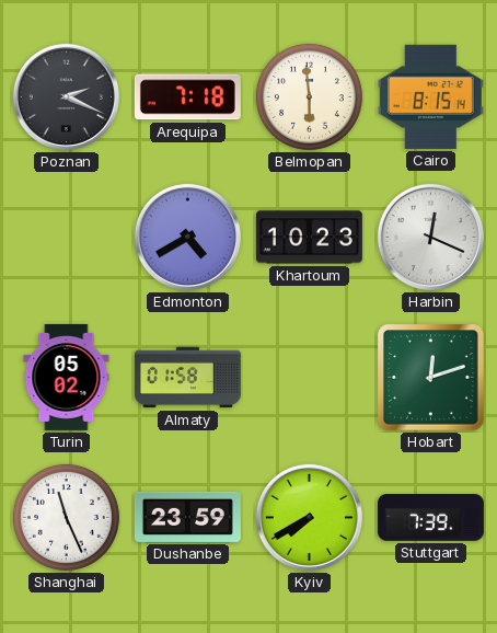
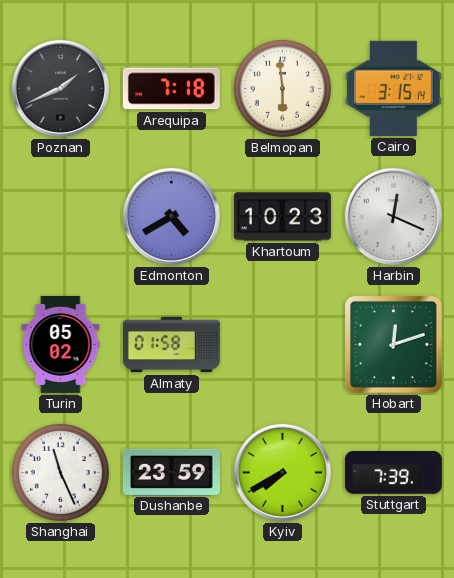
Poznan: 2:19 -> 1:41 (60, 88)
Cairo: 8:15 -> 3:15 (393, 88)
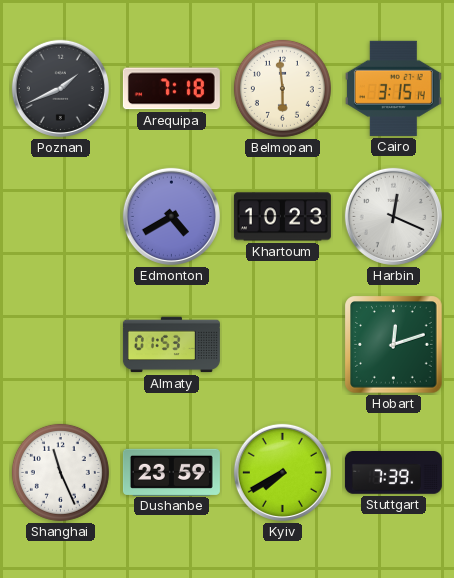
Turin: 05:02 -> none (61, 344)
Almaty: 01:58 -> 01:53 (171, 345)
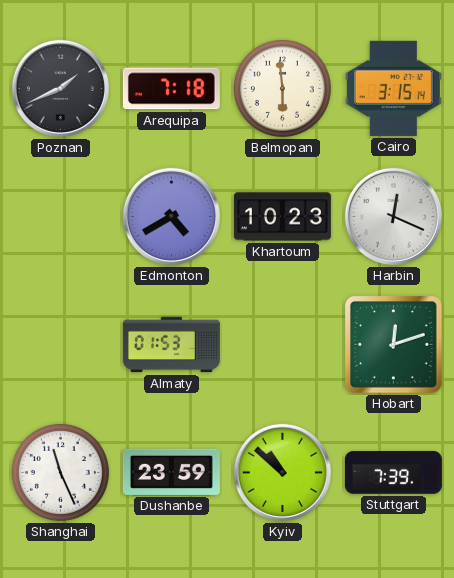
Kyiv: 7:40 -> 10:52 (282, 472)
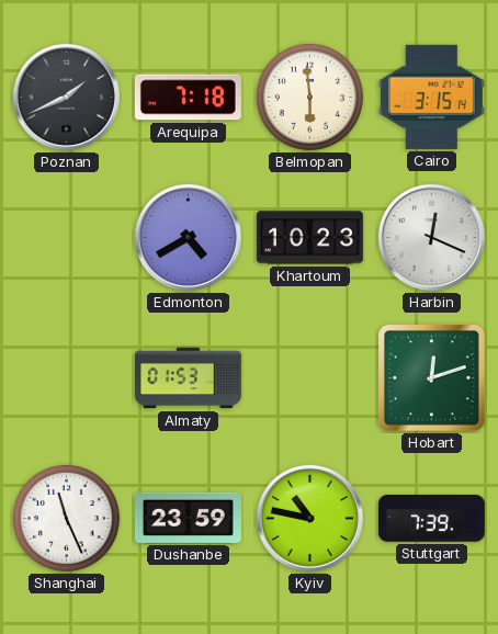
Kyiv: 10:52 -> 10:47 (309, 518)
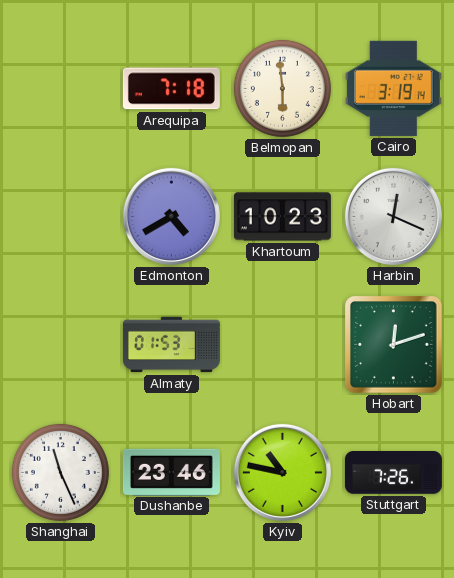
Poznan: 1:41 -> none (66, 97)
Cairo: 3:15 -> 3:19 (393, 88)
Dushanbe: 23:59 -> 23:46 (171, 472)
Stuttgart: 7:39 -> 7:26 (393, 473)
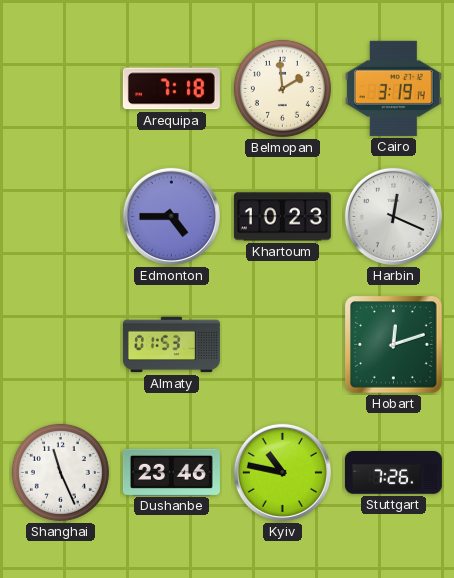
Belmopan: 5:59 -> 1:59 (282, 88)
Edmonton: 4:40 -> 4:45 (171, 216)
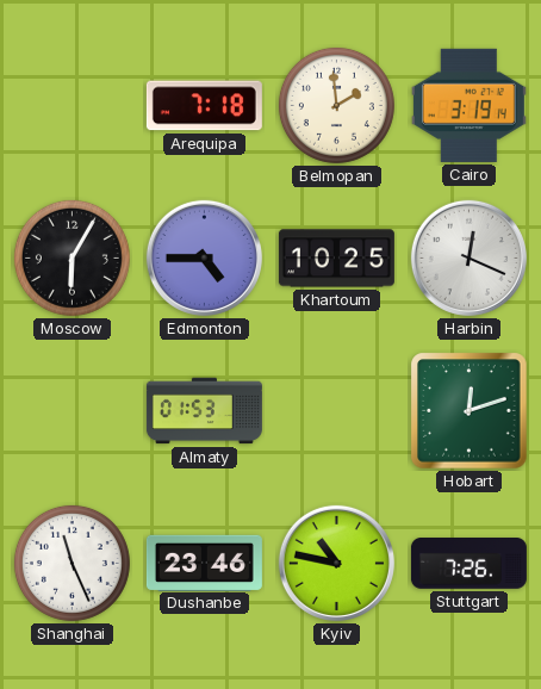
Moscow: none -> 6:05 (71, 257)
Khartoum: 10:23 -> 10:25 (336, 259)
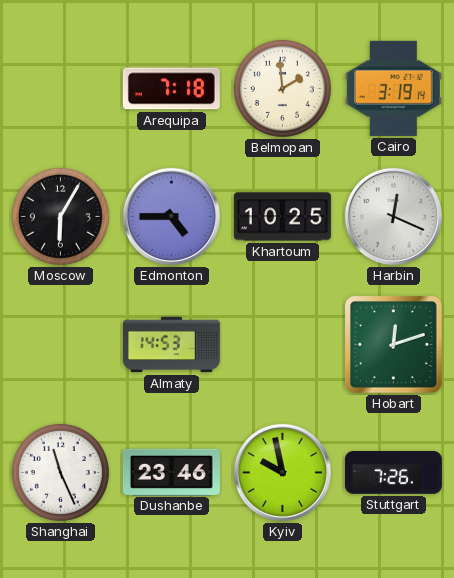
Almaty: 01:53 -> 14:53 (171, 345)
Kyiv: 10:47 -> 9:58 (282, 472)
